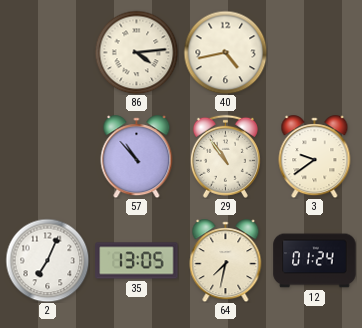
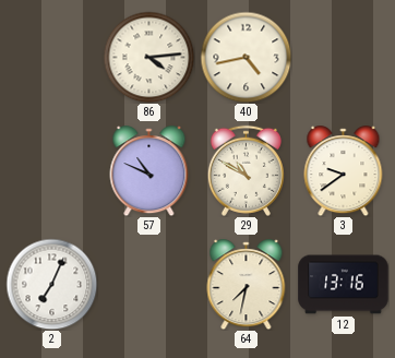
57: 10:53 -> 10:49 (149, 171)
29: 10:54 -> 10:50 (246, 170)
35: 13:05 -> none (137, 261)
12: 01:24 -> 13:16 (344, 285)
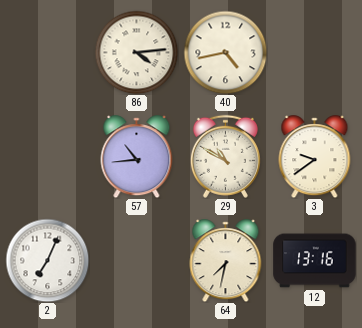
57: 10:49 -> 10:44 (137, 157)
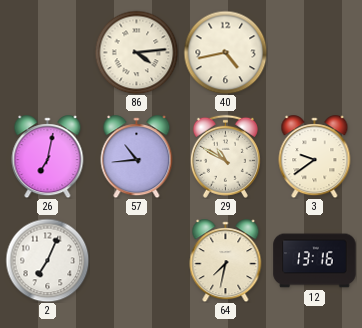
26: none -> 7:02 (48, 157)
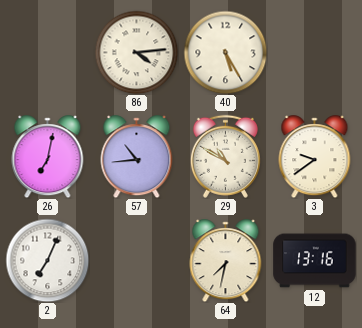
40: 4:43 -> 5:25 (225, 52)
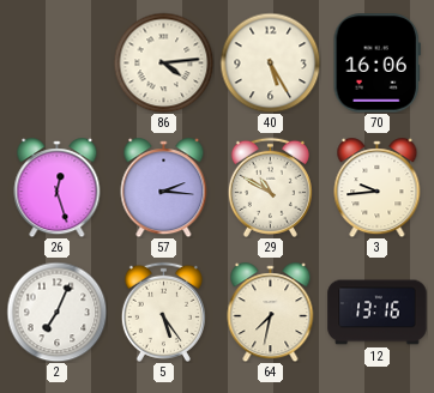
70: none -> 16:06 (376, 64)
26: 7:02 -> 12:27 (58, 188)
57: 10:44 -> 2:16 (164, 188)
3: 9:39 -> 9:44 (378, 188)
5: none -> 5:24 (163, 312)
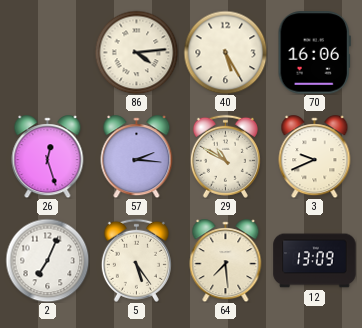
3: 9:44 -> 9:41 (315, 157)
64: 7:32 -> 7:29 (226, 261)
12: 13:16 -> 13:09 (315, 261)
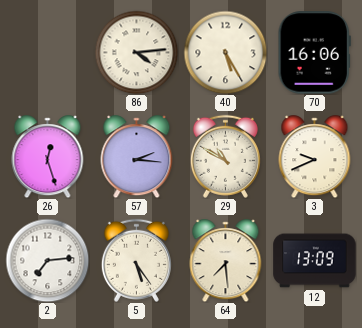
2: 7:04 -> 7:14 (47, 260)
